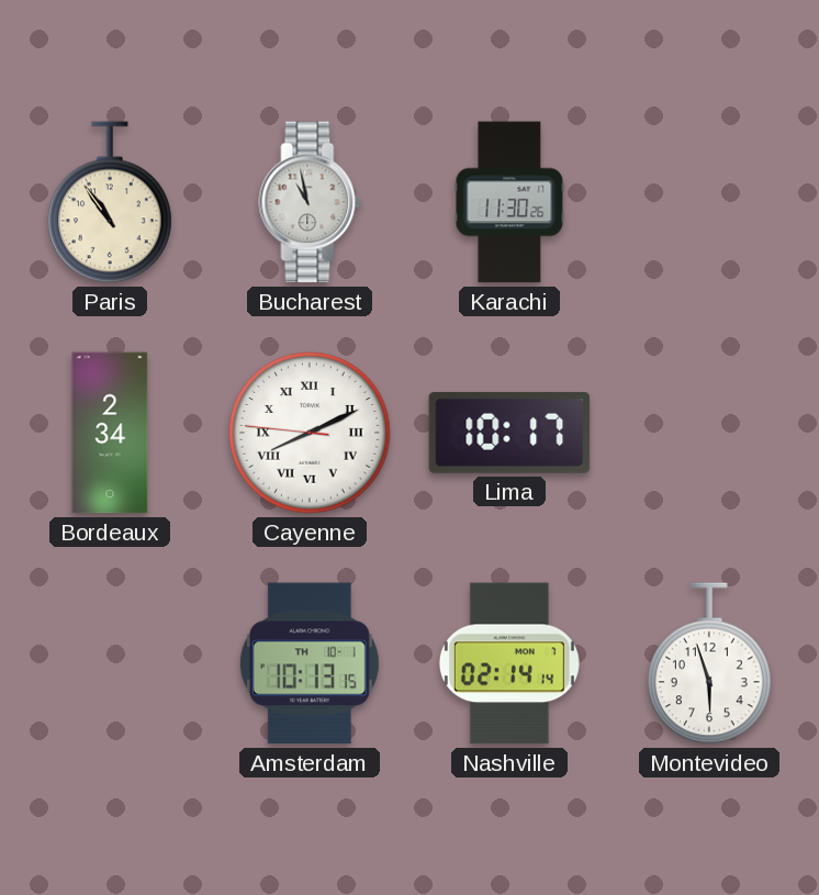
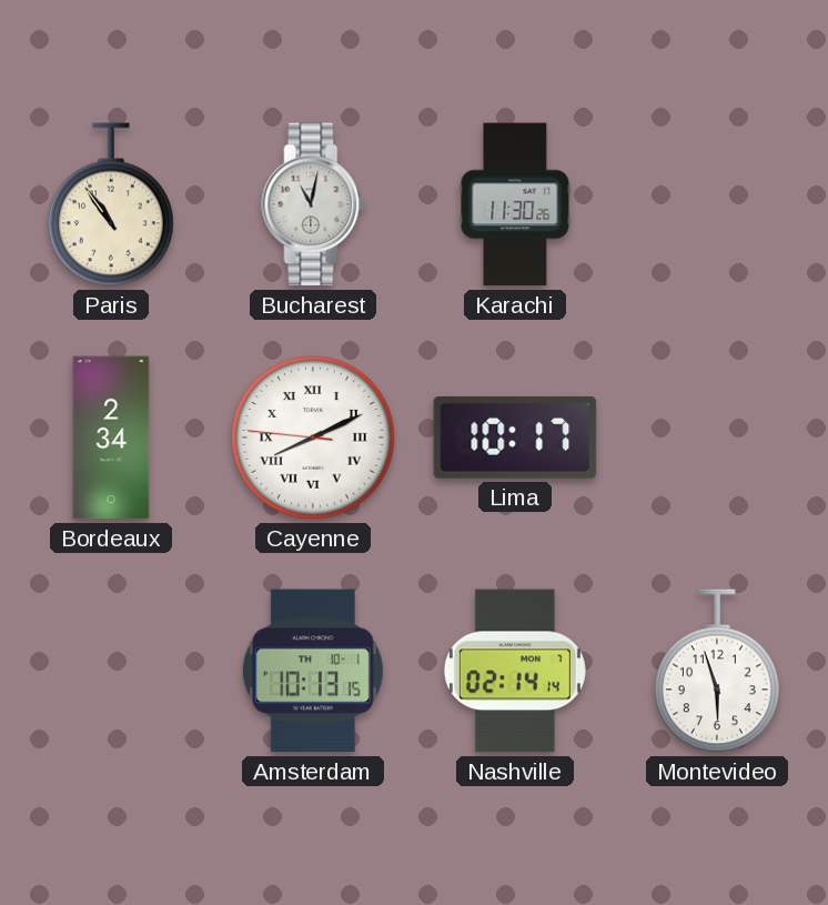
Bucharest: 10:58 -> 11:02 (313, 204)
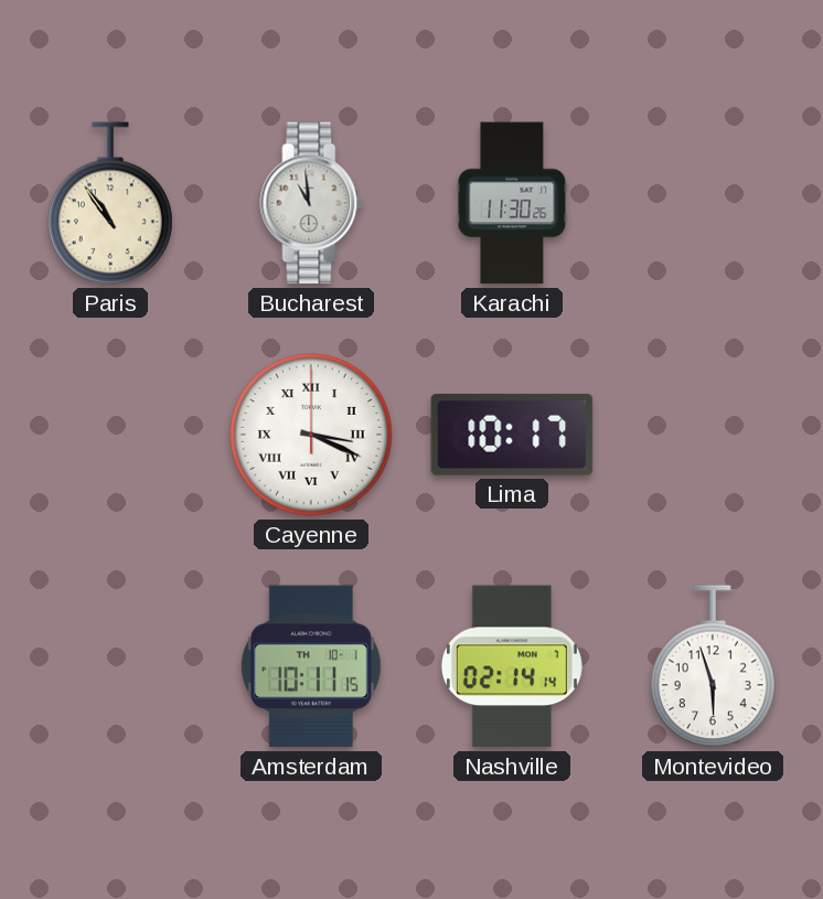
Bucharest: 11:02 -> 10:59 (311, 203)
Bordeaux: 2:34 -> none (111, 438)
Cayenne: 8:10 -> 3:19 (311, 435)
Amsterdam: 10:13 -> 10:11 (311, 666)
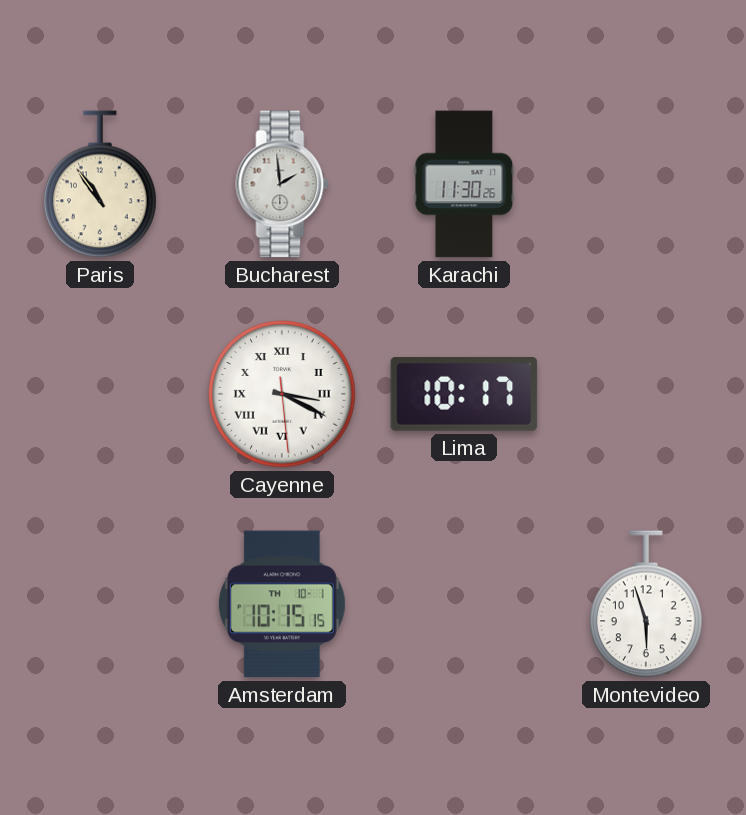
Bucharest: 10:59 -> 1:59 (282, 184)
Cayenne: 3:19:00 -> 3:19:29 (282, 394)
Amsterdam: 10:11 -> 10:15 (282, 604)
Nashville: 02:14 -> none (512, 666)
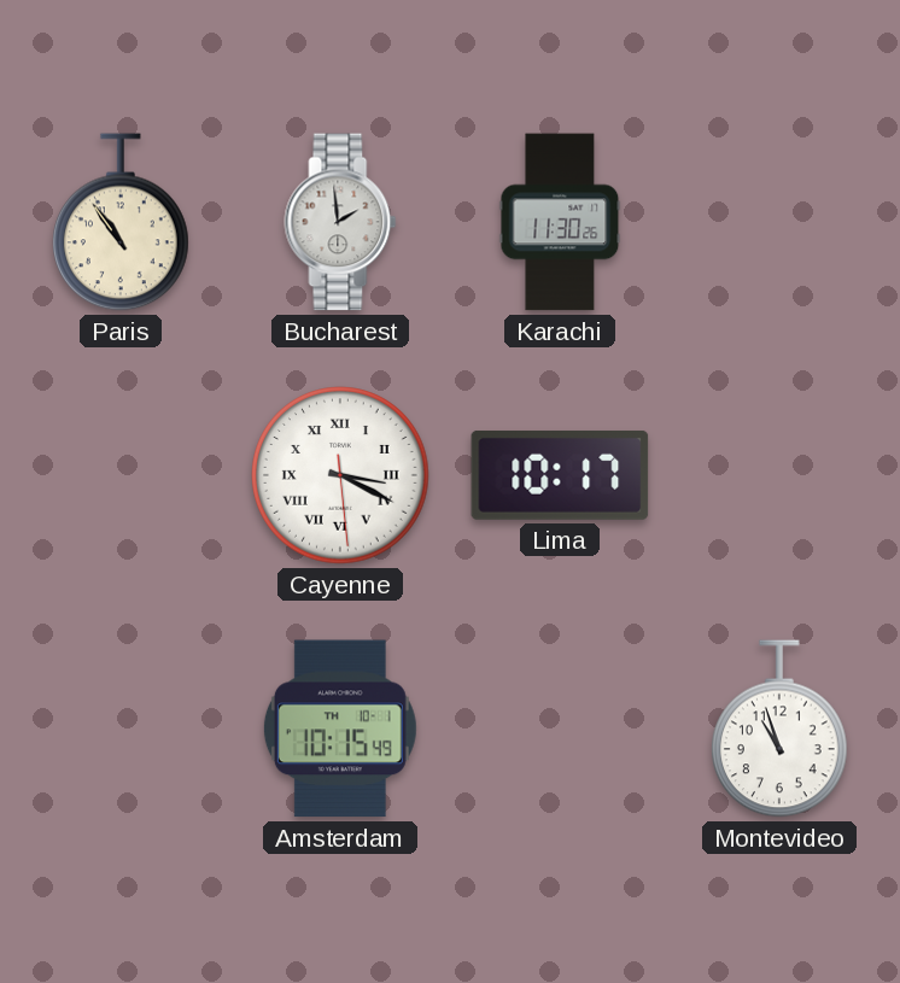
Amsterdam: 10:15:15 -> 10:15:49 (340, 729)
Montevideo: 5:57 -> 10:57 (781, 729)
